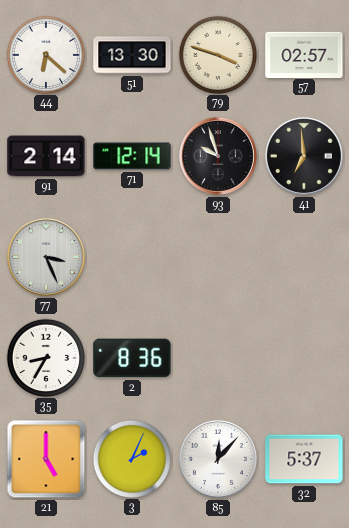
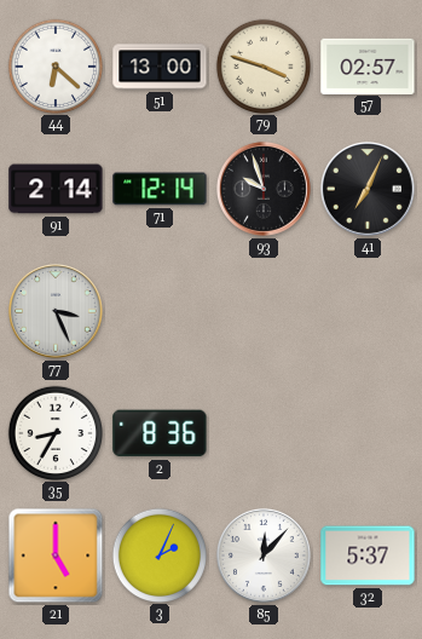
51: 13:30 -> 13:00 (160, 67)
41: 6:59 -> 7:04 (368, 189)
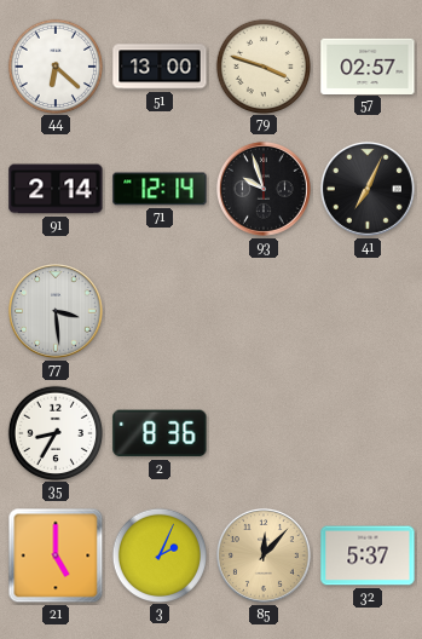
77: 3:26 -> 3:29 (56, 311)
85 dial: white -> champagne (264, 555)
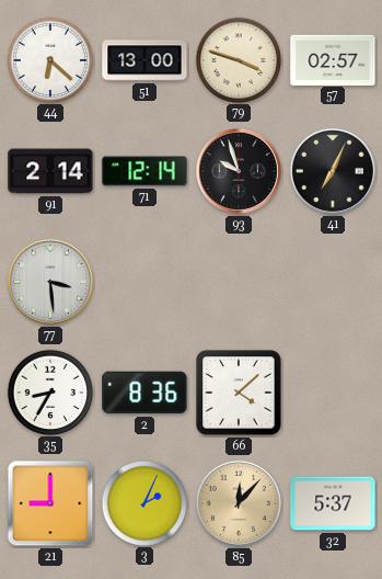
66: none -> 4:08 (239, 393)
21: 5:00 -> 9:00 (50, 503)
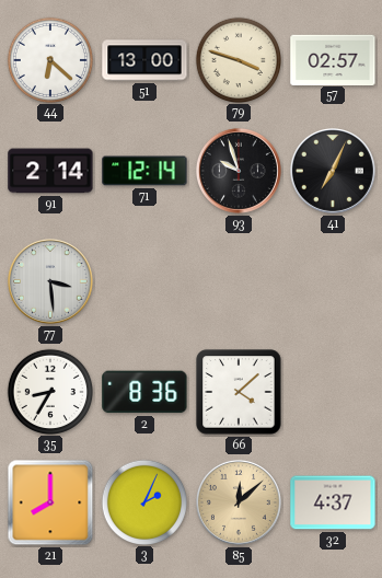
21: 9:00 -> 8:00 (50, 502)
85: 12:07 -> 12:08 (239, 502)
32: 5:37 -> 4:37 (333, 502)
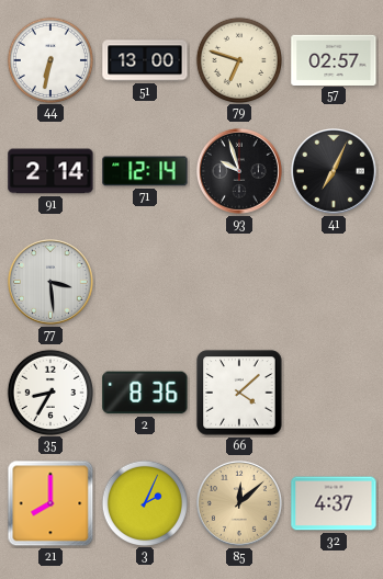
44: 6:22 -> 6:32 (49, 59)
79: 3:48 -> 6:48 (238, 59)
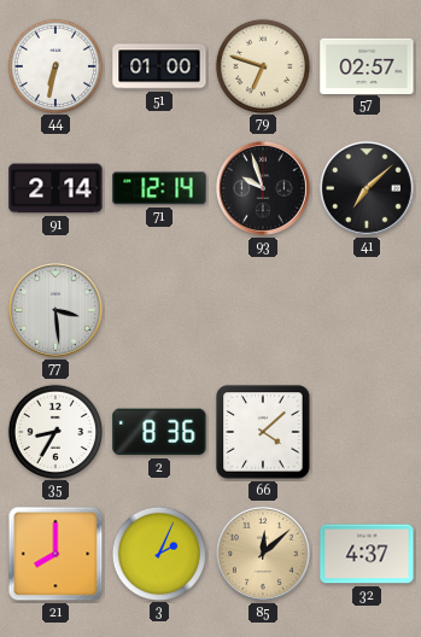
51: 13:00 -> 01:00 (159, 66)
41: 7:04 -> 7:08 (367, 188)
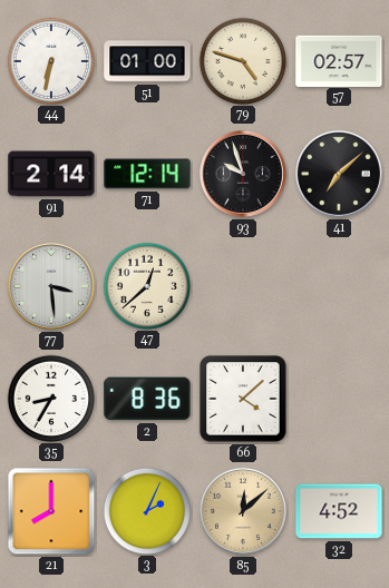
79: 6:48 -> 4:48 (242, 60)
47: none -> 12:38 (146, 285)
32: 4:37 -> 4:52 (339, 511)
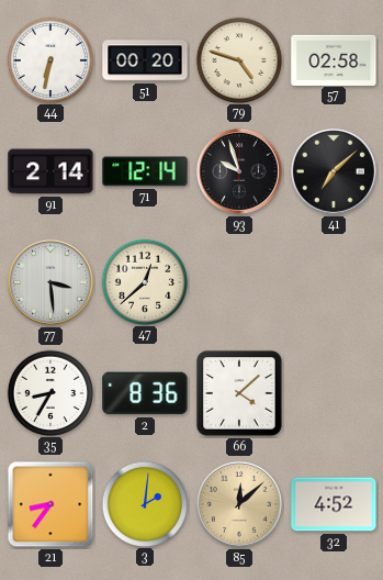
51: 01:00 -> 00:20 (145, 60)
57: 02:57 -> 02:58 (334, 59)
21: 8:00 -> 8:36 (50, 504)
3: 2:04 -> 2:01 (144, 503)
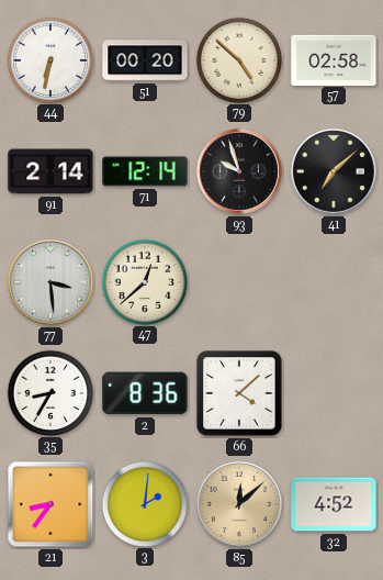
79: 4:48 -> 4:52 (238, 59)
